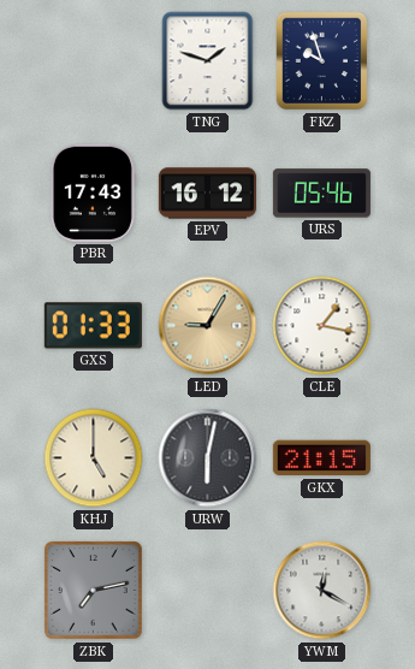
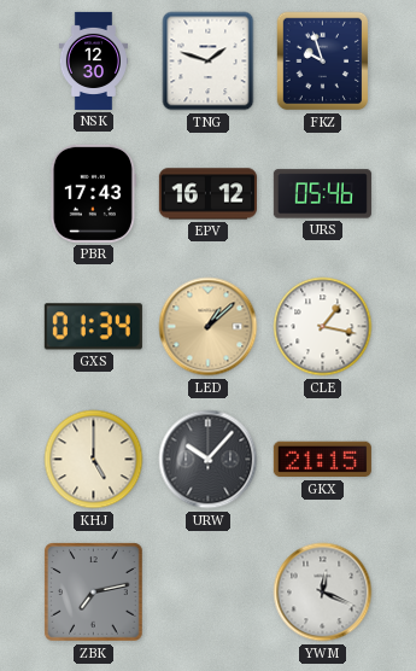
NSK: none -> 12:30 (93, 60)
GXS: 01:33 -> 01:34 (93, 327)
LED: 9:05 -> 1:08 (209, 327)
URW: 6:02 -> 10:07 (209, 460)
YWM: 12:20 -> 12:19 (323, 593)
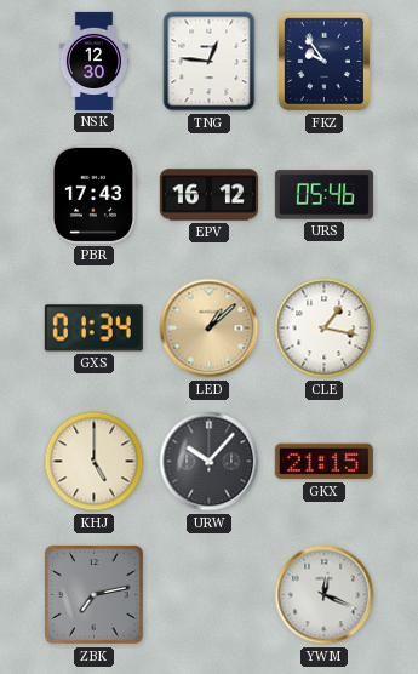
TNG: 1:48 -> 12:46 (210, 62)
FKZ: 9:57 -> 9:54 (325, 62)
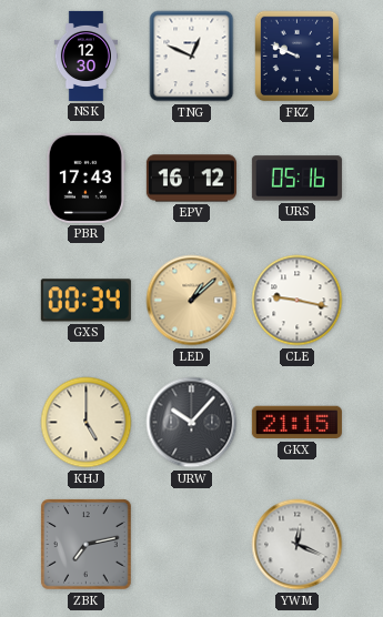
TNG: 12:46 -> 12:49 (192, 57)
FKZ: 9:54 -> 9:49 (298, 57)
URS: 05:46 -> 05:16 (296, 179)
GXS: 01:34 -> 00:34 (85, 301)
CLE: 1:17 -> 9:17 (298, 301)
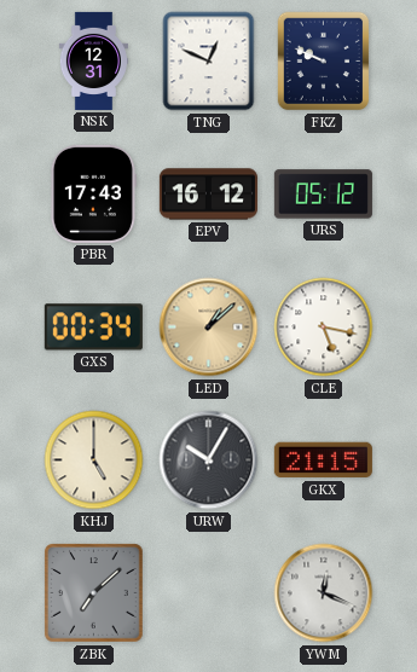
NSK: 12:30 -> 12:31 (93, 60)
URS: 05:16 -> 05:12 (323, 195)
CLE: 9:17 -> 5:17 (324, 328)
URW: 10:07 -> 10:05 (209, 460)
ZBK: 7:13 -> 7:08 (94, 593)
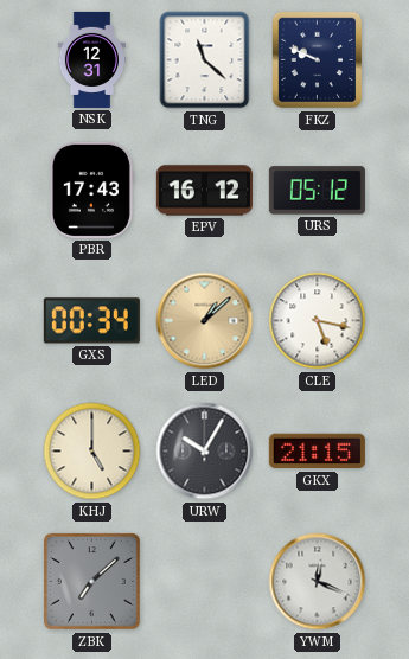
TNG: 12:49 -> 11:22 (205, 60)
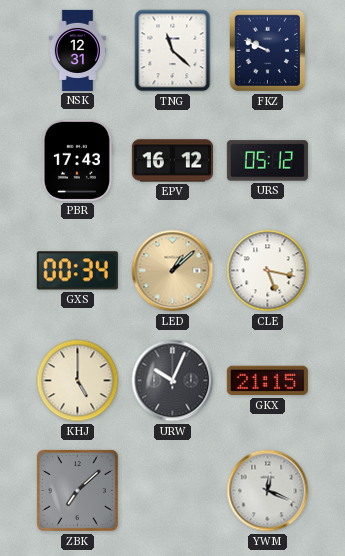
URW: 10:05 -> 10:04 (173, 381)
